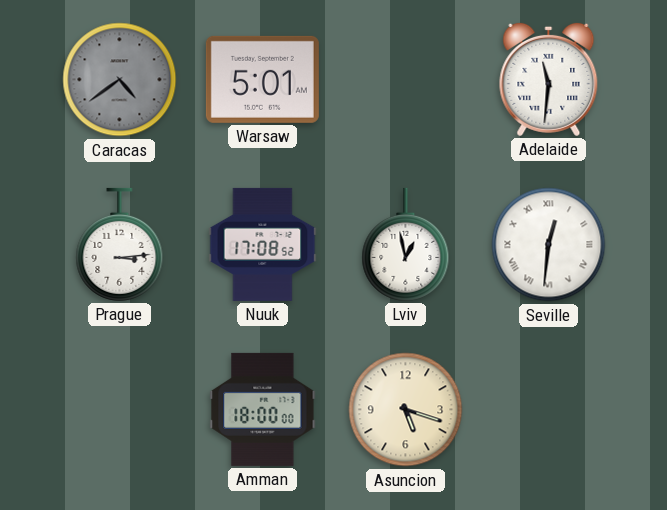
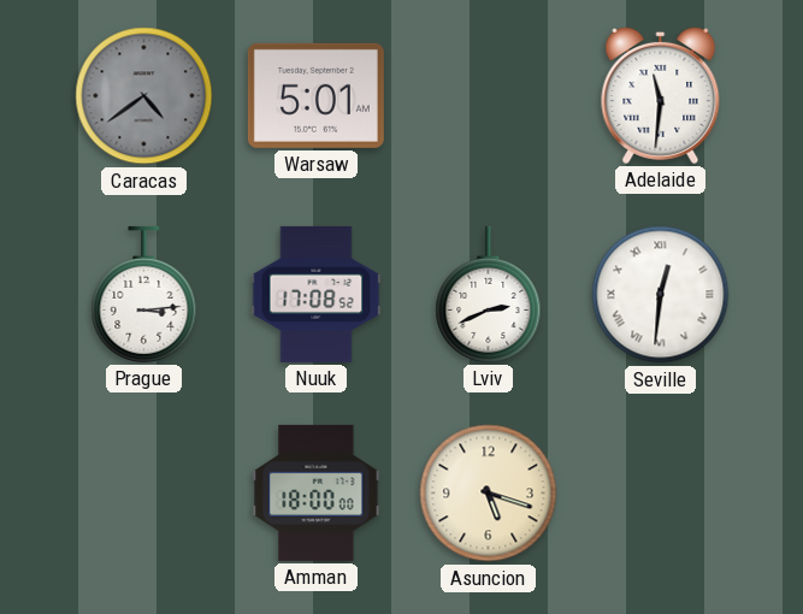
Lviv: 12:58 -> 2:41 (489, 294)
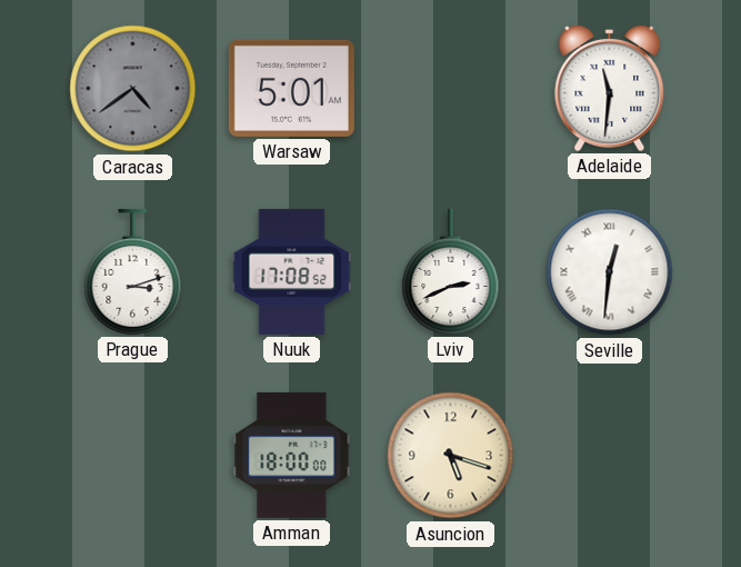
Prague: 3:14 -> 3:12 (133, 271)
